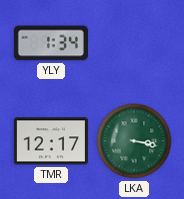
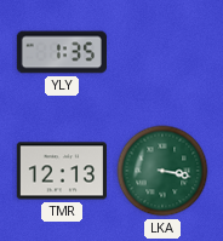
YLY: 1:34 -> 1:35 (61, 52)
TMR: 12:17 -> 12:13 (62, 171)
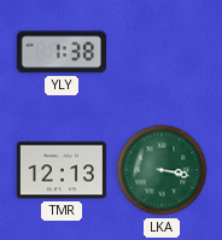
YLY: 1:35 -> 1:38 (60, 52)
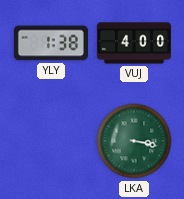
VUJ: none -> 4:00 (133, 43)
TMR: 12:13 -> none (62, 170)
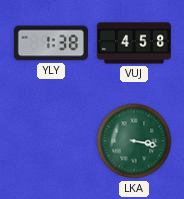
VUJ: 4:00 -> 4:58 (133, 43)
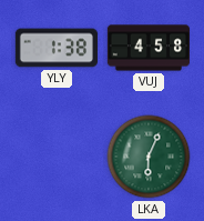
LKA: 3:17 -> 6:04 (149, 157)
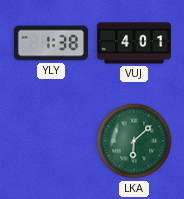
VUJ: 4:58 -> 4:01 (133, 43)
LKA: 6:04 -> 6:08 (134, 141)
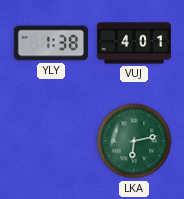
LKA: 6:08 -> 6:13 (134, 141)
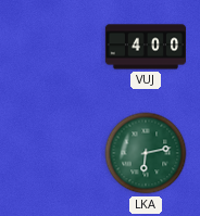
YLY: 1:38 -> none (50, 43)
VUJ: 4:01 -> 4:00 (145, 47)
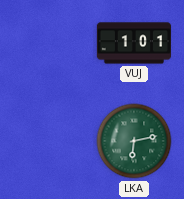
VUJ: 4:00 -> 1:01 (133, 43)
